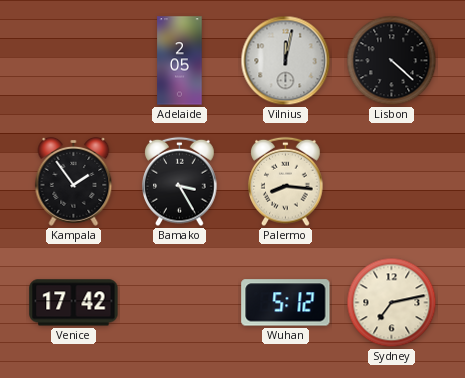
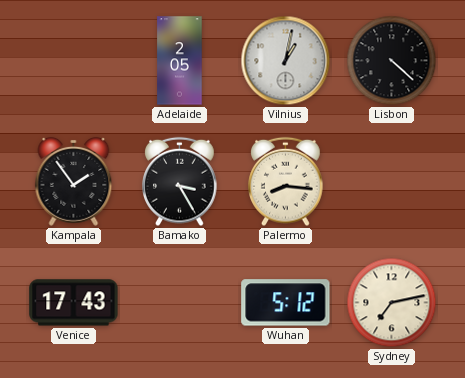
Vilnius: 12:02 -> 1:02 (286, 61)
Venice: 17:42 -> 17:43 (74, 303)
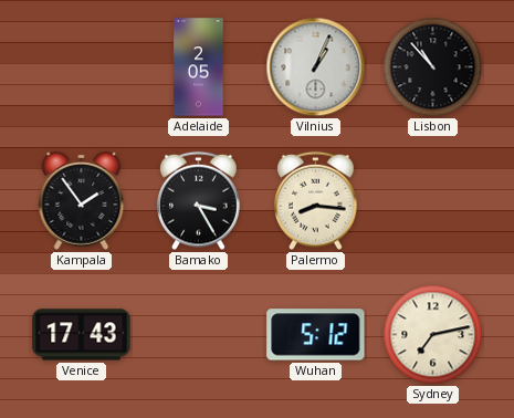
Vilnius: 1:02 -> 1:04 (316, 67)
Lisbon: 4:22 -> 10:53 (433, 67)
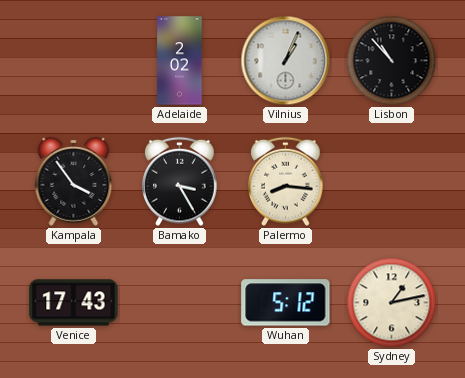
Adelaide: 2:05 -> 2:02 (180, 61)
Kampala: 1:54 -> 3:54 (74, 181)
Sydney: 7:13 -> 1:13 (392, 303)
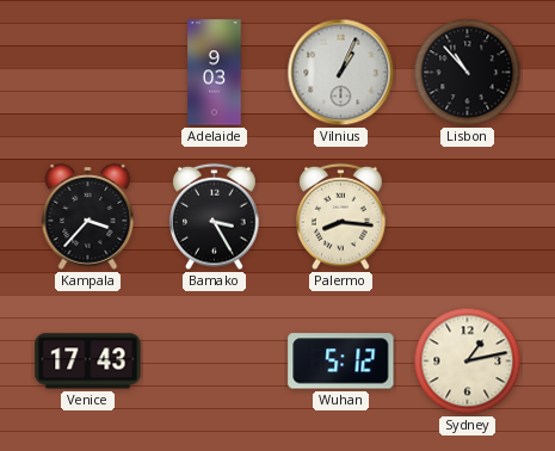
Adelaide: 2:02 -> 9:03 (215, 73)
Kampala: 3:54 -> 3:37 (88, 216)
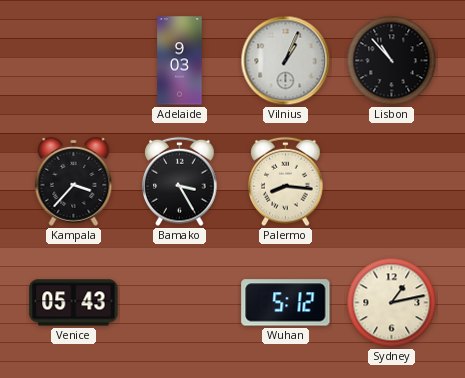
Venice: 17:43 -> 05:43 (74, 303)
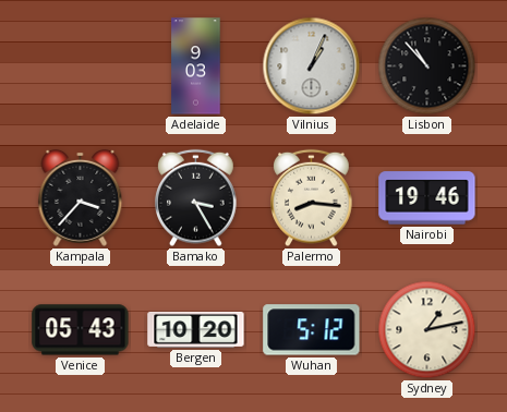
Nairobi: none -> 19:46 (427, 198)
Bergen: none -> 10:20 (196, 329)
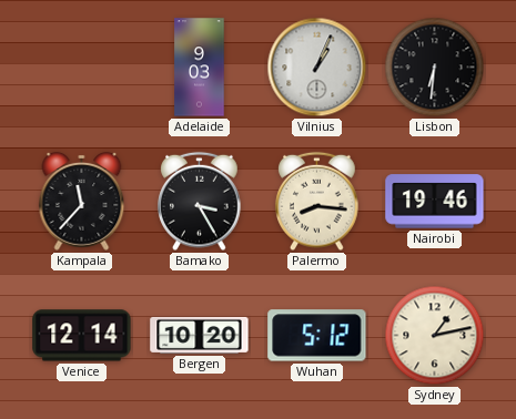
Lisbon: 10:53 -> 6:31 (435, 68)
Kampala: 3:37 -> 11:37 (82, 201)
Venice: 05:43 -> 12:14 (82, 336)
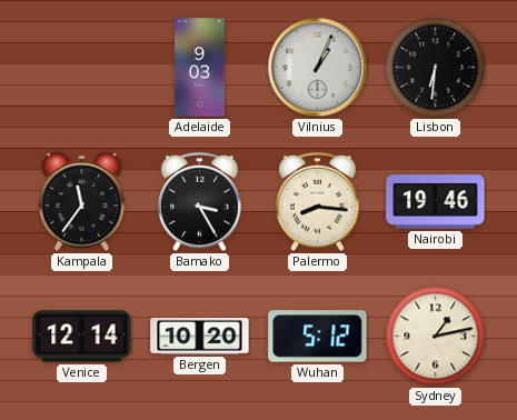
Kampala: 11:37 -> 11:36 (82, 201)
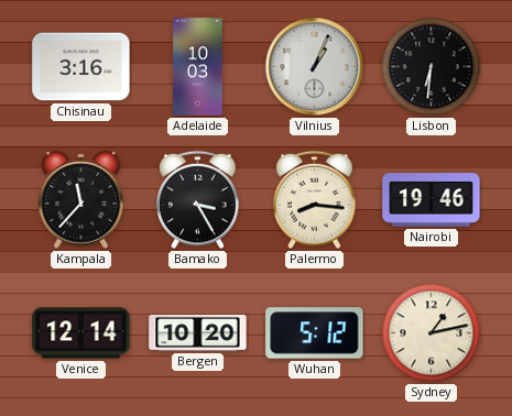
Chisinau: none -> 3:16 (81, 67)
Adelaide: 9:03 -> 10:03 (198, 67)
Kampala: 11:36 -> 11:37 (81, 199)
